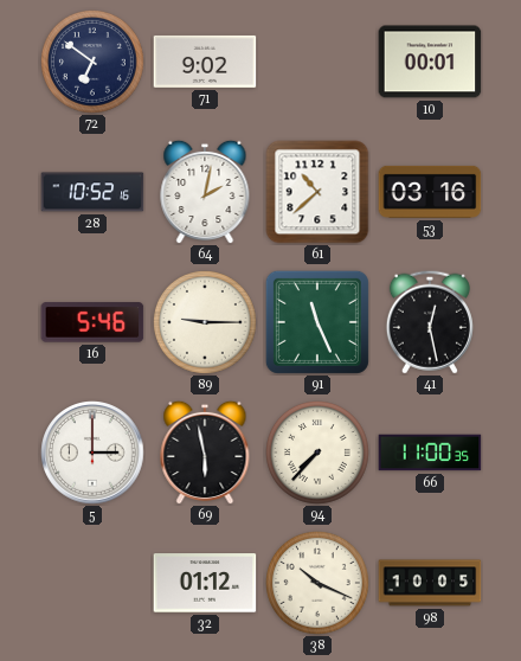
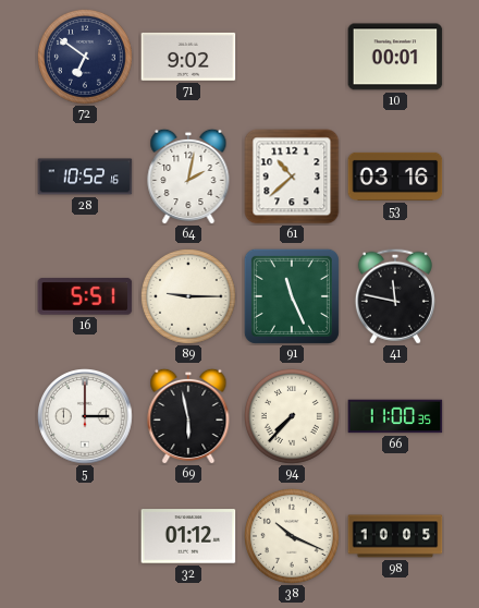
16: 5:46 -> 5:51 (85, 296)
41: 12:28 -> 11:47 (395, 296)
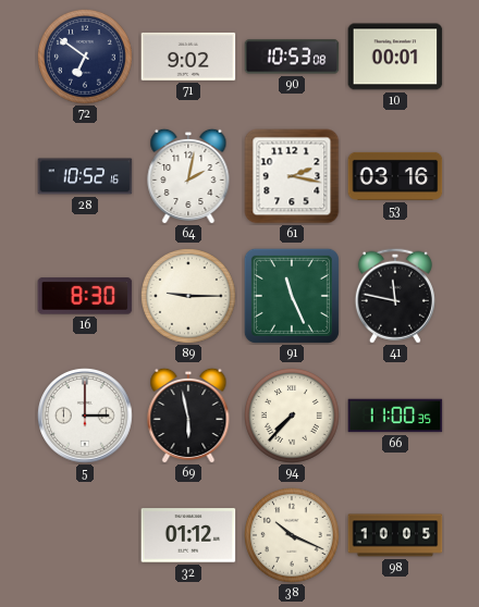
90: none -> 10:53 (292, 57)
61: 10:38 -> 2:17 (292, 176)
16: 5:51 -> 8:30 (85, 296)
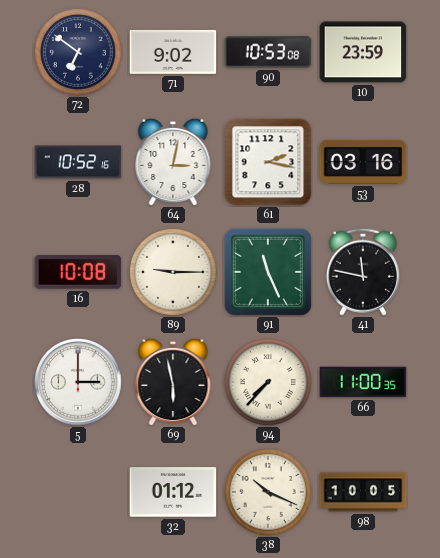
10: 00:01 -> 23:59 (363, 52)
64: 2:02 -> 3:02 (173, 162)
16: 8:30 -> 10:08 (78, 272)
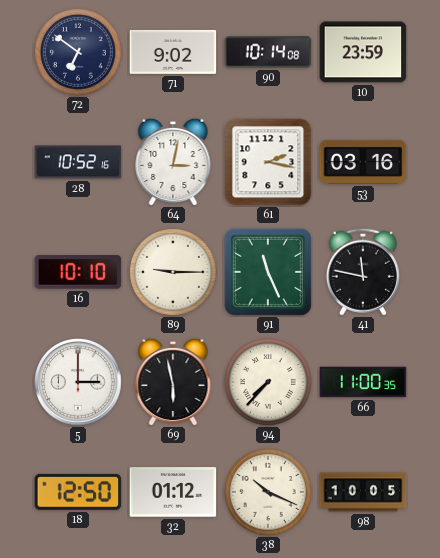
90: 10:53 -> 10:14 (268, 52)
16: 10:08 -> 10:10 (78, 272)
18: none -> 12:50 (78, 492)
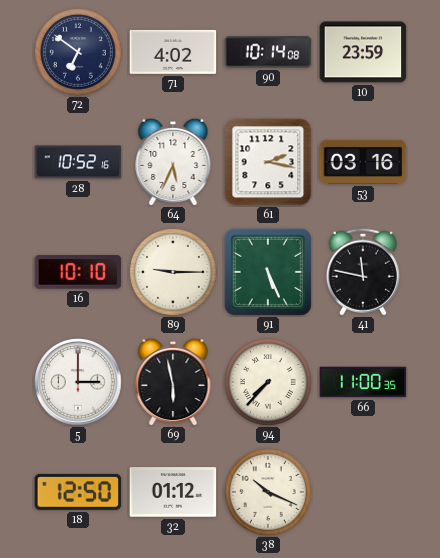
71: 9:02 -> 4:02 (173, 52)
64: 3:02 -> 5:34 (173, 162)
91: 11:26 -> 5:26 (268, 272)
98: 10:05 -> none (363, 492)
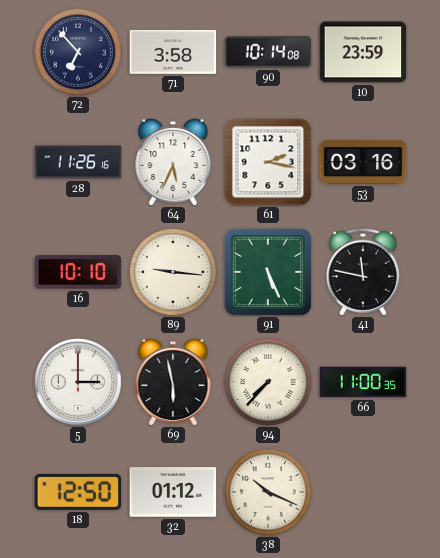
72: 6:51 -> 6:53 (79, 53)
71: 4:02 -> 3:58 (173, 52)
28: 10:52 -> 11:26 (78, 162)
89: 9:15 -> 9:16 (174, 273)
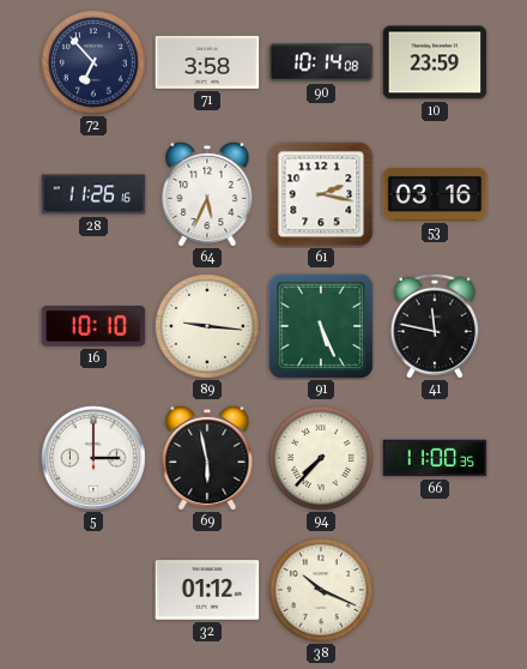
18: 12:50 -> none (78, 492)
